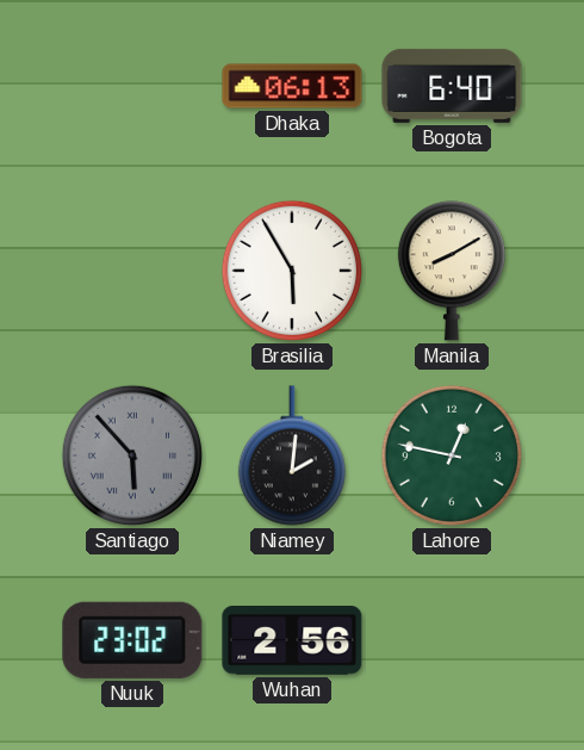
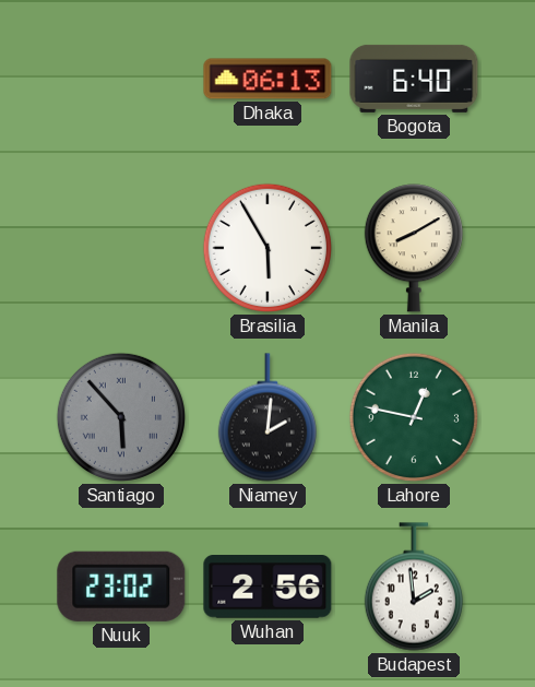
Budapest: none -> 1:59 (414, 587)
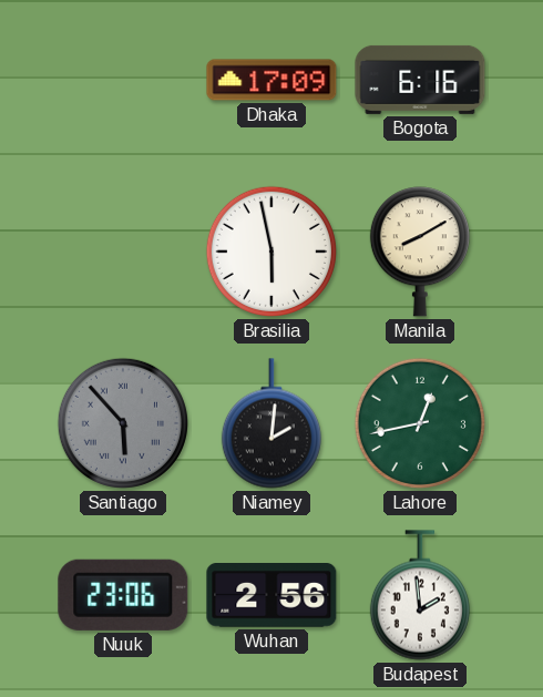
Dhaka: 06:13 -> 17:09 (271, 80)
Bogota: 6:40 -> 6:16 (420, 80)
Brasilia: 5:55 -> 5:58 (271, 252)
Lahore: 12:47 -> 12:43 (420, 423)
Nuuk: 23:02 -> 23:06 (123, 595)
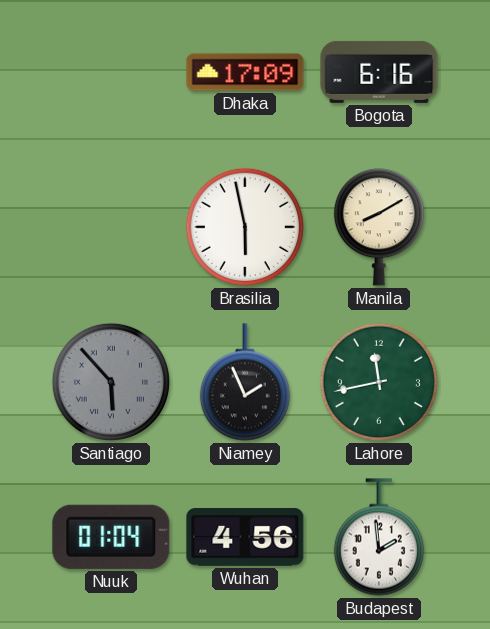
Niamey: 2:01 -> 1:56 (245, 382)
Lahore: 12:43 -> 11:43 (379, 382)
Nuuk: 23:06 -> 01:04 (111, 537)
Wuhan: 2:56 -> 4:56 (245, 538)
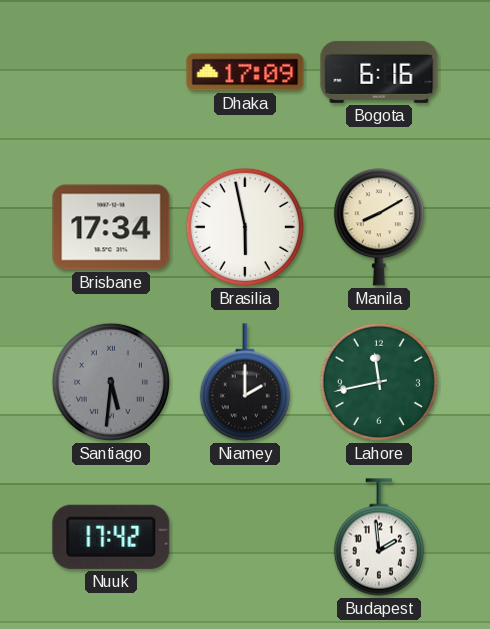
Brisbane: none -> 17:34 (111, 227)
Santiago: 5:53 -> 5:31 (111, 382)
Niamey: 1:56 -> 2:00 (245, 382)
Nuuk: 01:04 -> 17:42 (111, 537)
Wuhan: 4:56 -> none (245, 538)
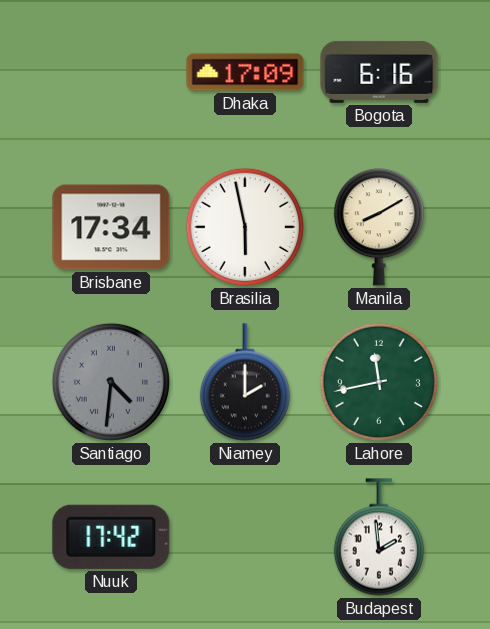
Santiago: 5:31 -> 4:31 (111, 382)
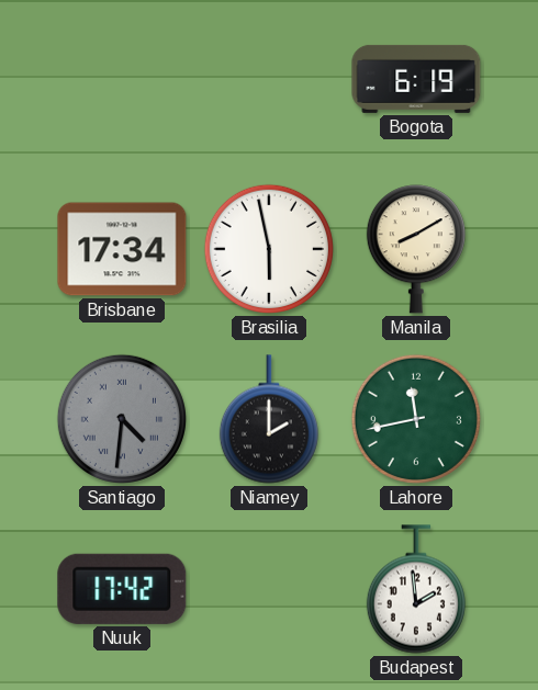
Dhaka: 17:09 -> none (245, 72)
Bogota: 6:16 -> 6:19 (416, 79)
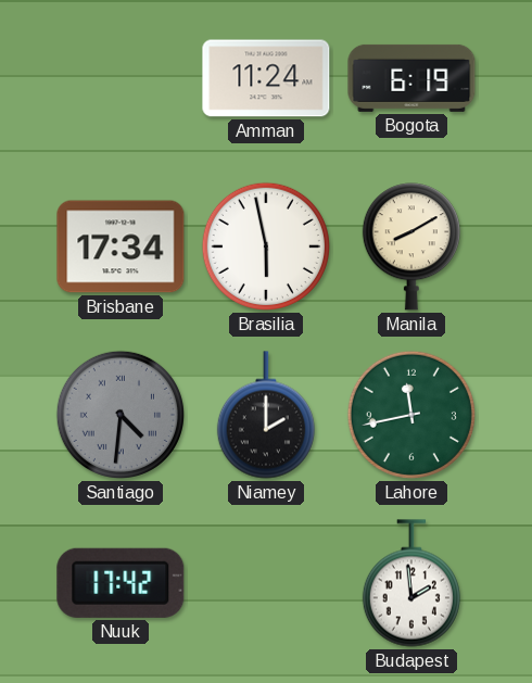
Amman: none -> 11:24 (266, 78)
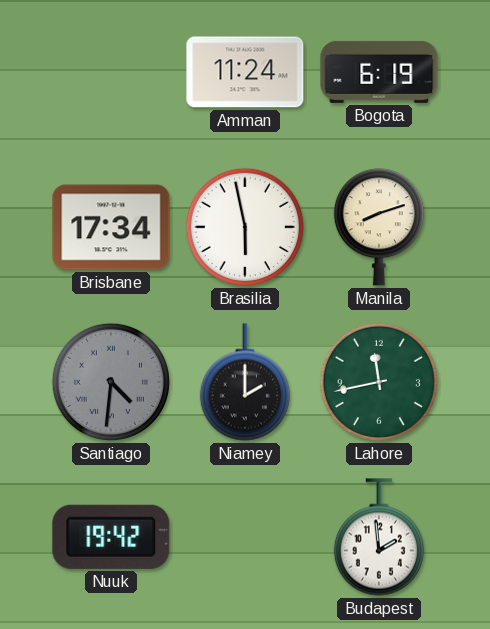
Manila: 8:10 -> 8:12 (379, 227)
Nuuk: 17:42 -> 19:42 (111, 537)
